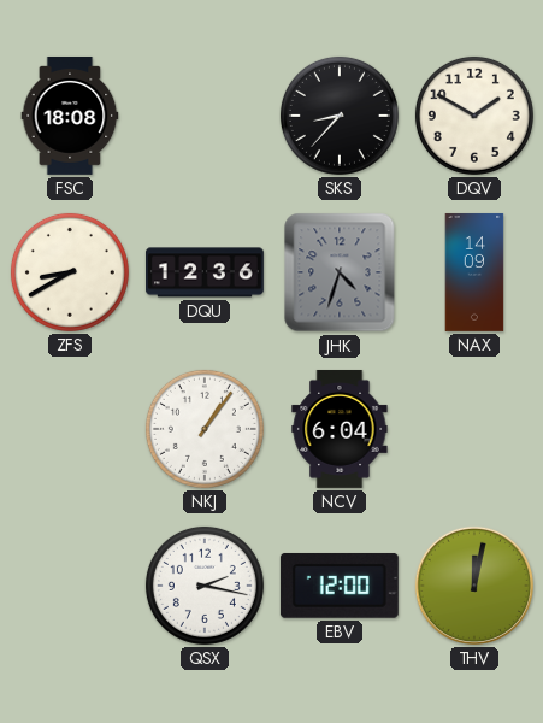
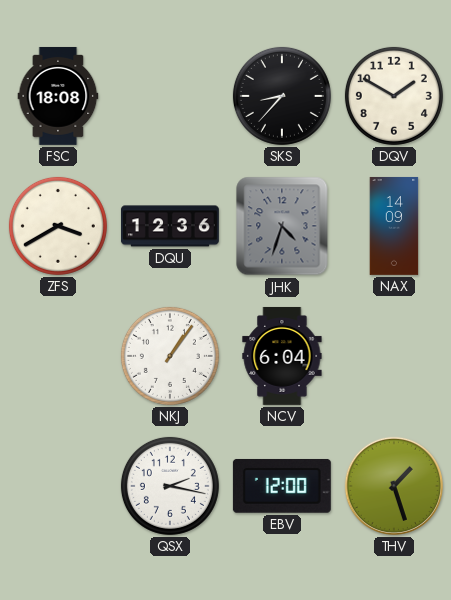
ZFS: 8:40 -> 3:40 (58, 226)
THV: 12:02 -> 1:27 (394, 486)
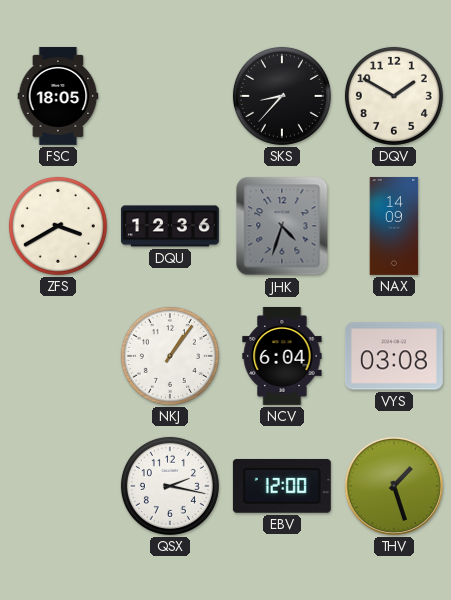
FSC: 18:08 -> 18:05 (58, 96)
VYS: none -> 03:08 (394, 356)
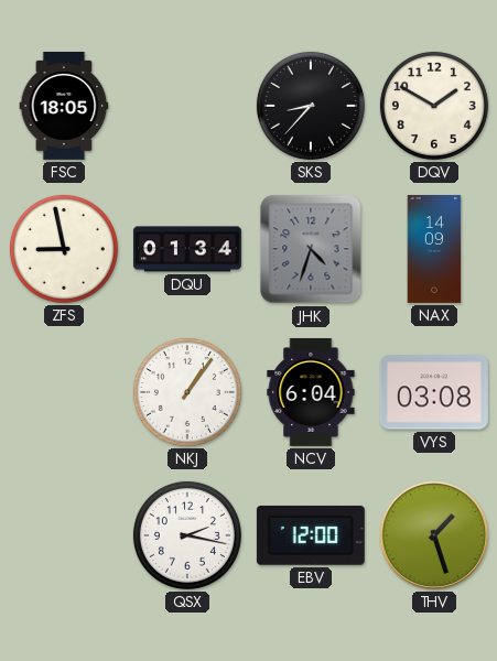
ZFS: 3:40 -> 8:58 (64, 249)
DQU: 12:36 -> 01:34 (187, 249)
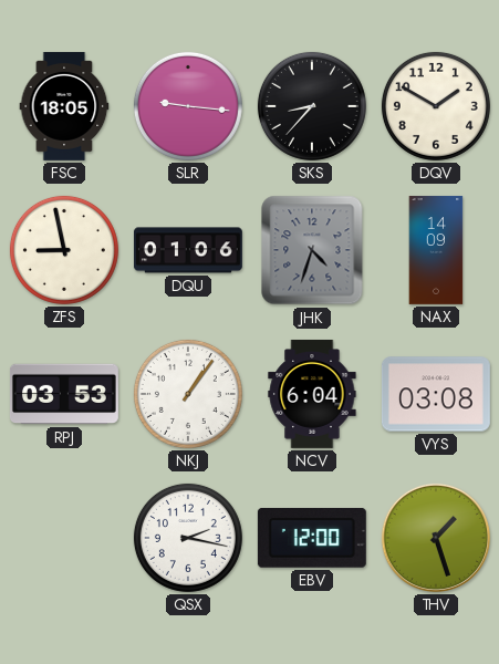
SLR: none -> 9:16 (188, 106)
DQU: 01:34 -> 01:06 (188, 250)
RPJ: none -> 03:53 (64, 394)
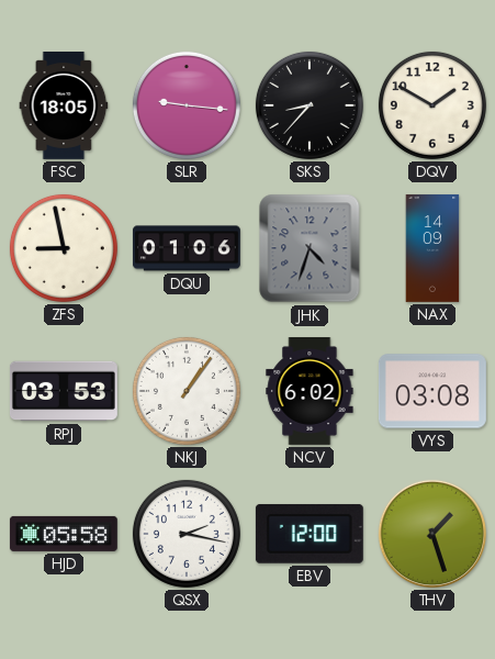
NCV: 6:04 -> 6:02 (310, 391)
HJD: none -> 05:58 (64, 534)
